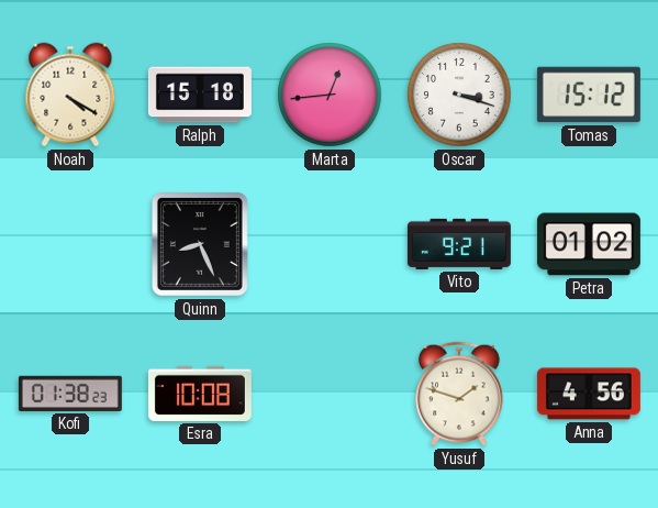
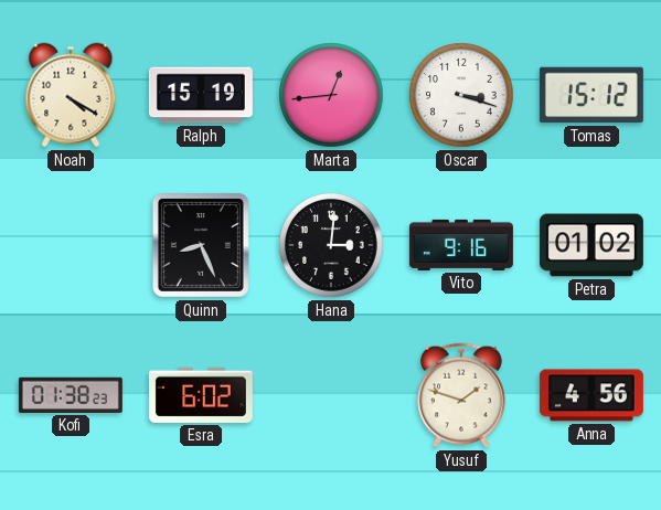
Ralph: 15:18 -> 15:19 (201, 95)
Hana: none -> 3:01 (332, 246)
Vito: 9:21 -> 9:16 (461, 245)
Esra: 10:08 -> 6:02 (201, 395)
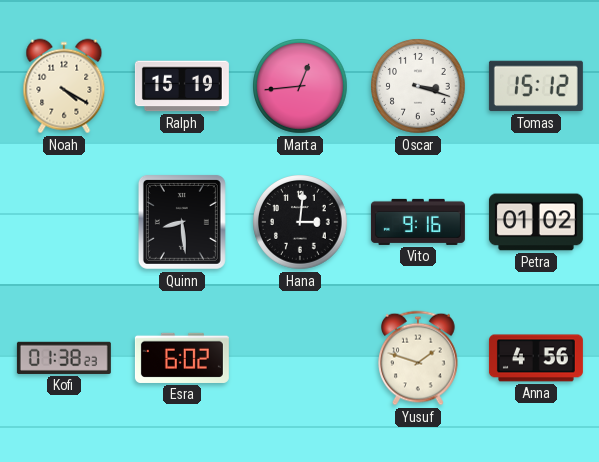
Quinn: 8:26 -> 8:29 (182, 222)
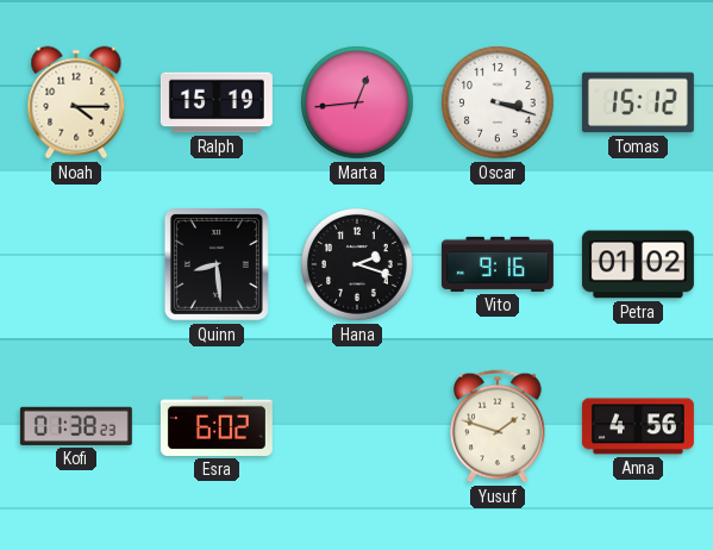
Noah: 4:20 -> 4:15 (76, 102)
Hana: 3:01 -> 2:18 (358, 265)
